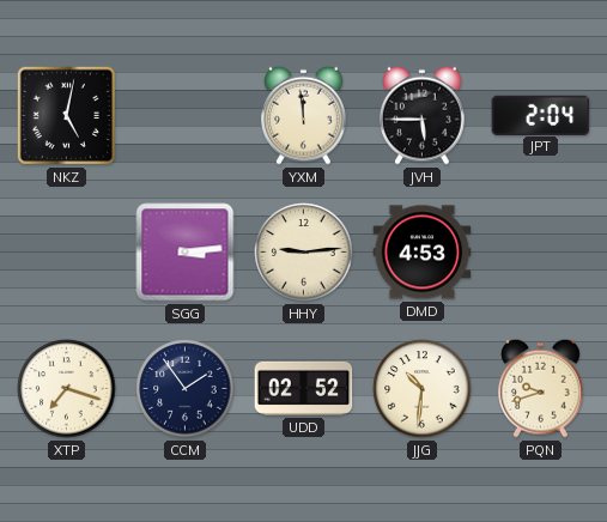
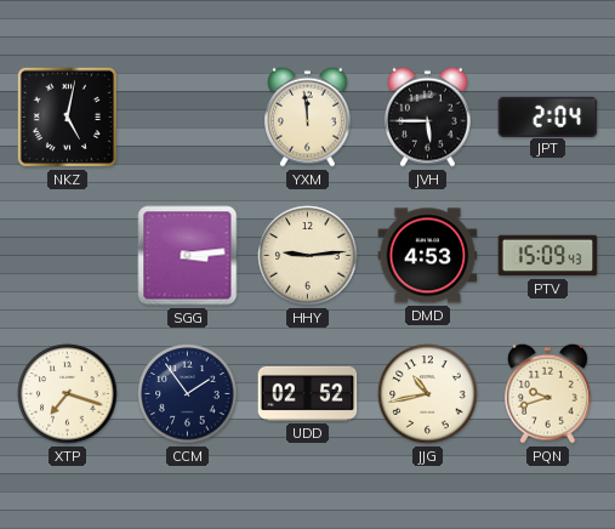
PTV: none -> 15:09 (548, 256)
JJG: 10:31 -> 10:43 (428, 394)
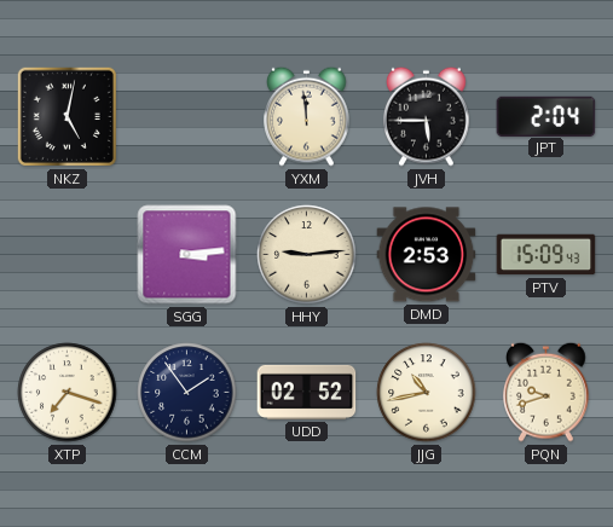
DMD: 4:53 -> 2:53 (427, 255)
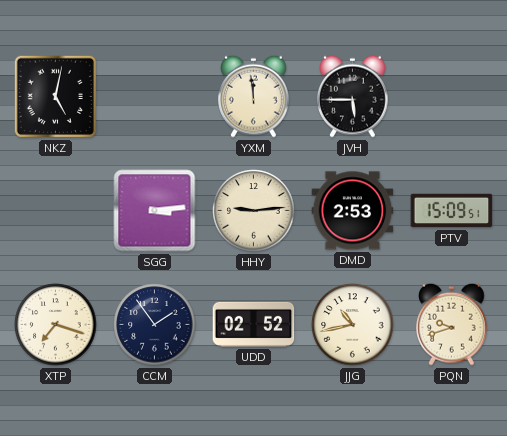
JPT: 2:04 -> none (547, 116)
PTV: 15:09:43 -> 15:09:51 (452, 211)
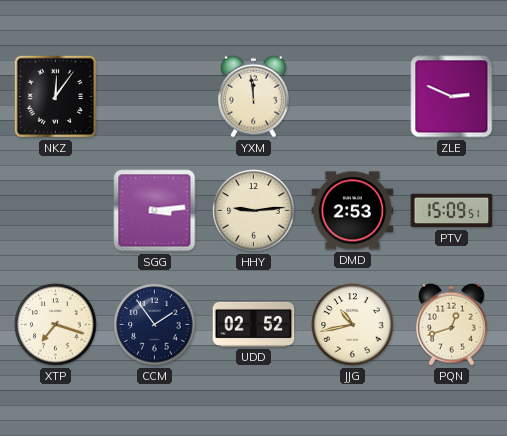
NKZ: 5:02 -> 12:06 (55, 96)
JVH: 5:45 -> none (353, 96)
ZLE: none -> 2:49 (452, 97)
PQN: 9:42 -> 12:42 (452, 324)
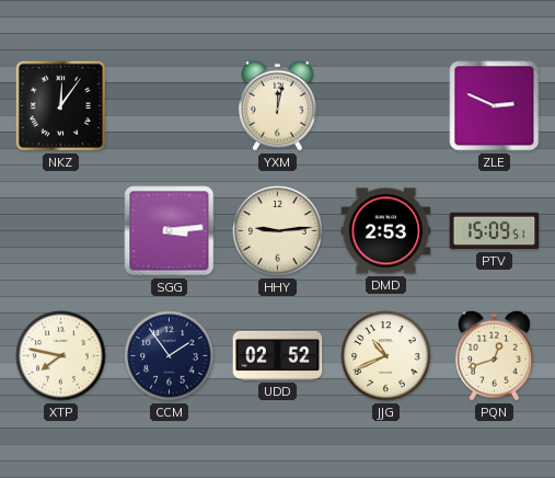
YXM: 11:59 -> 12:02 (278, 105)
XTP: 7:18 -> 7:47 (61, 356)
JJG: 10:43 -> 10:41 (386, 356)
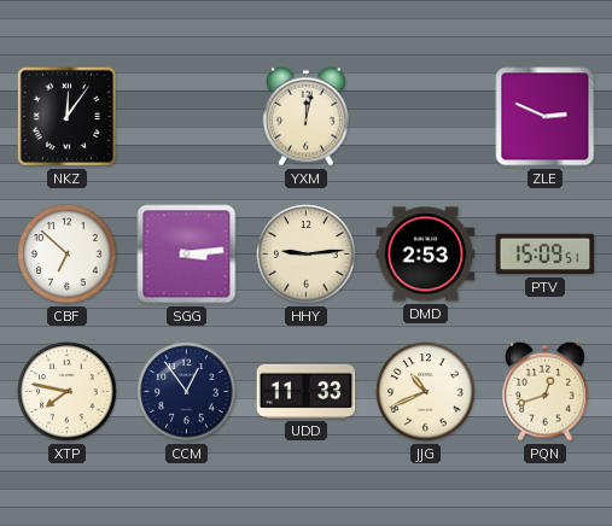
CBF: none -> 6:52 (68, 255)
CCM: 1:54 -> 12:54 (187, 392)
UDD: 02:52 -> 11:33 (307, 391)
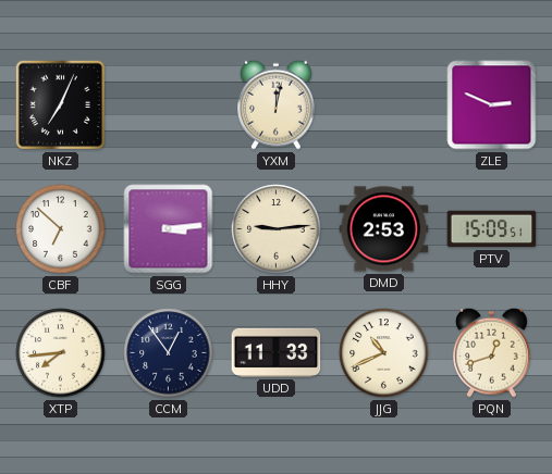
NKZ: 12:06 -> 7:04 (60, 104)
XTP: 7:47 -> 7:44 (61, 353)
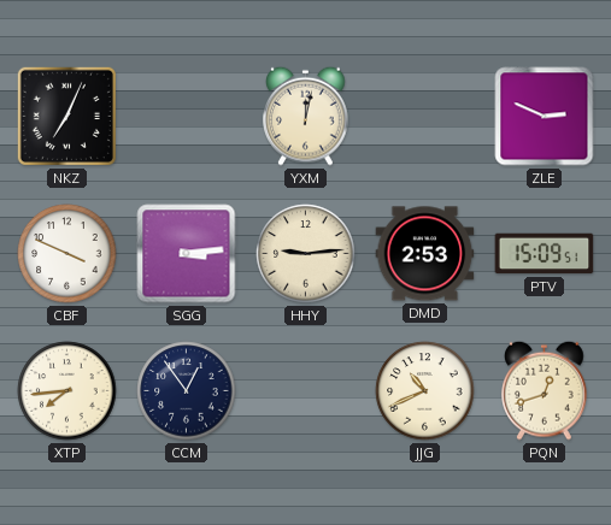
CBF: 6:52 -> 3:49 (67, 254)
UDD: 11:33 -> none (277, 352)
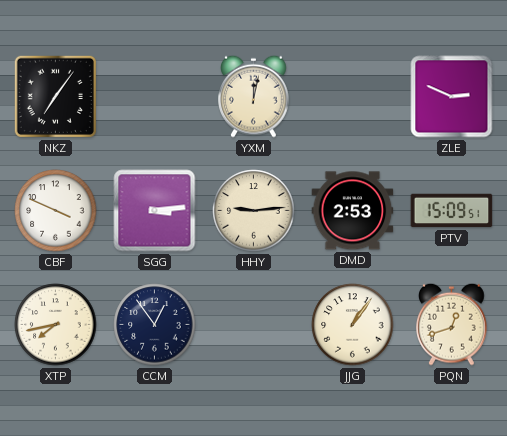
NKZ: 7:04 -> 7:06 (55, 96)
XTP: 7:44 -> 7:43 (56, 325)
JJG: 10:41 -> 1:06 (353, 325)
